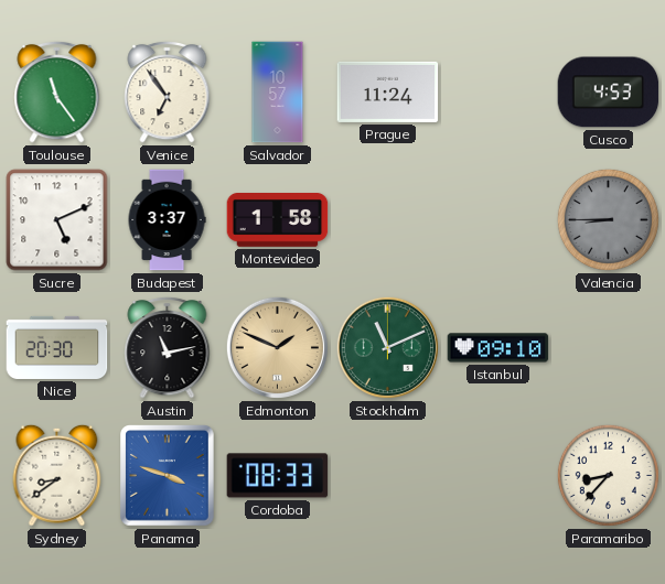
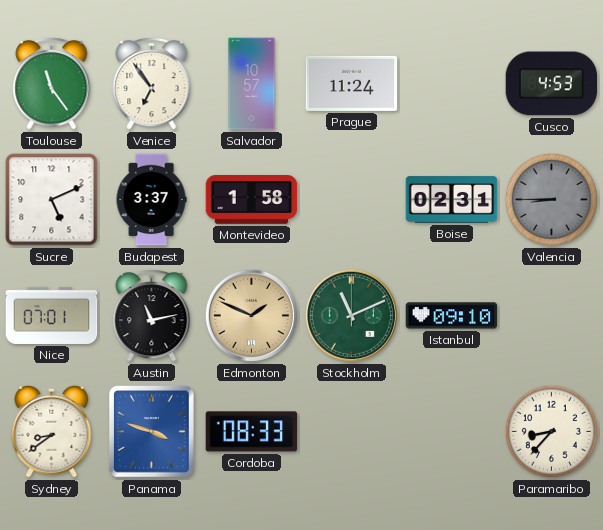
Boise: none -> 02:31 (452, 200)
Nice: 20:30 -> 07:01 (52, 315)
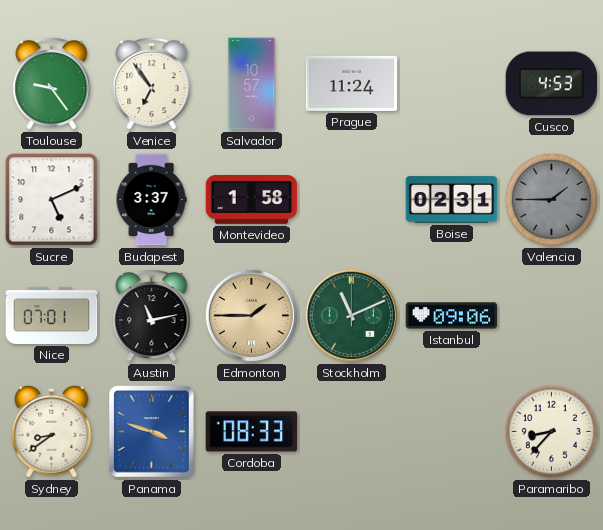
Toulouse: 11:24 -> 9:24 (52, 83)
Valencia: 8:45 -> 1:45 (551, 199)
Edmonton: 1:49 -> 1:45 (251, 315)
Istanbul: 09:10 -> 09:06 (452, 316)
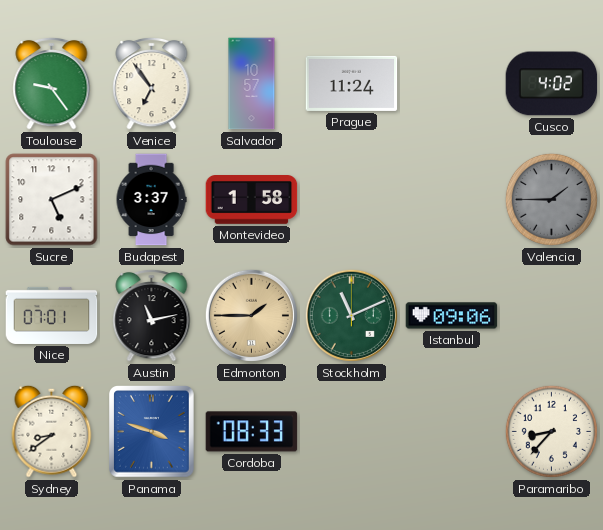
Cusco: 4:53 -> 4:02 (552, 84)
Boise: 02:31 -> none (452, 200)
